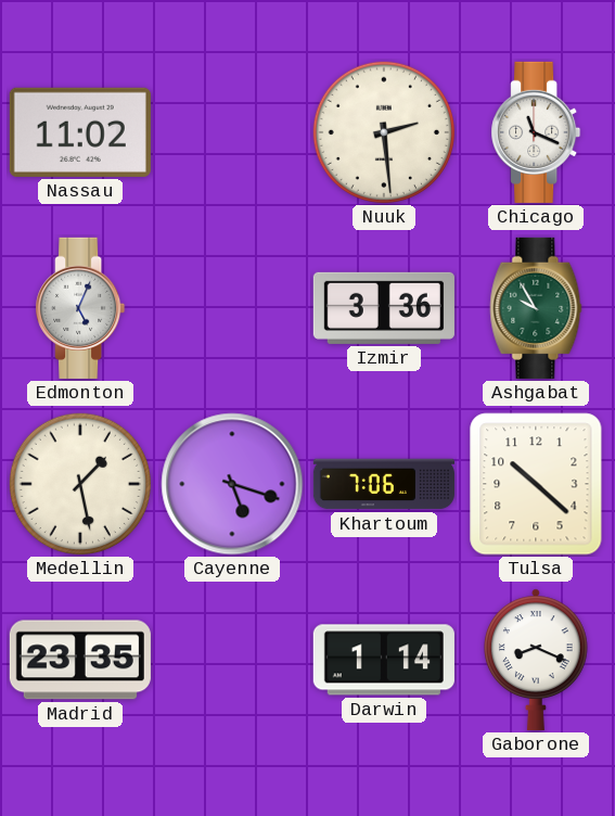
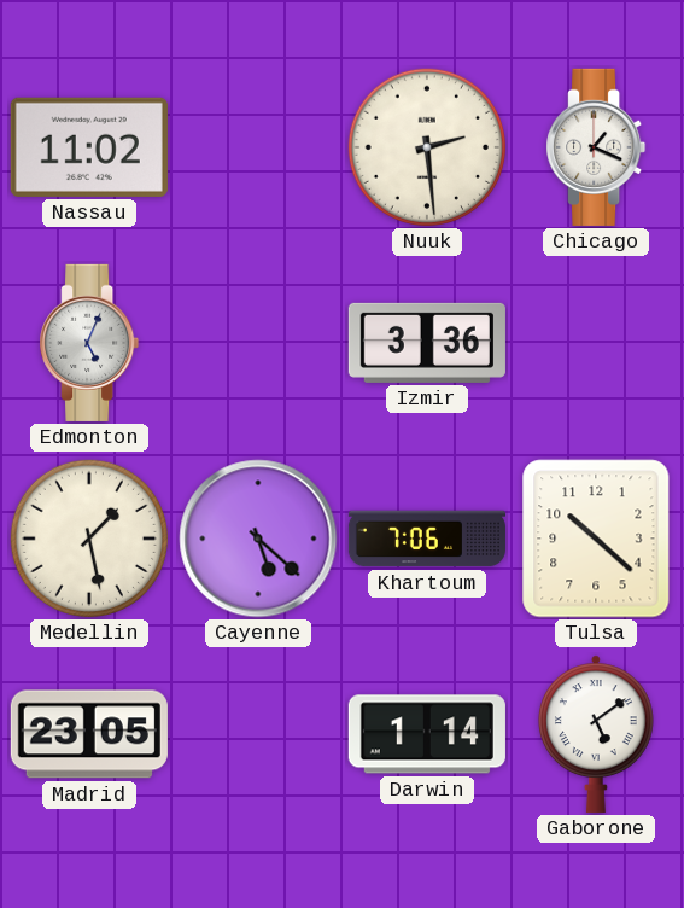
Chicago: 11:19 -> 1:19 (596, 147)
Ashgabat: 9:55 -> none (536, 308)
Cayenne: 5:18 -> 5:22 (258, 539)
Madrid: 23:35 -> 23:05 (89, 734)
Gaborone: 8:19 -> 5:09 (597, 734)
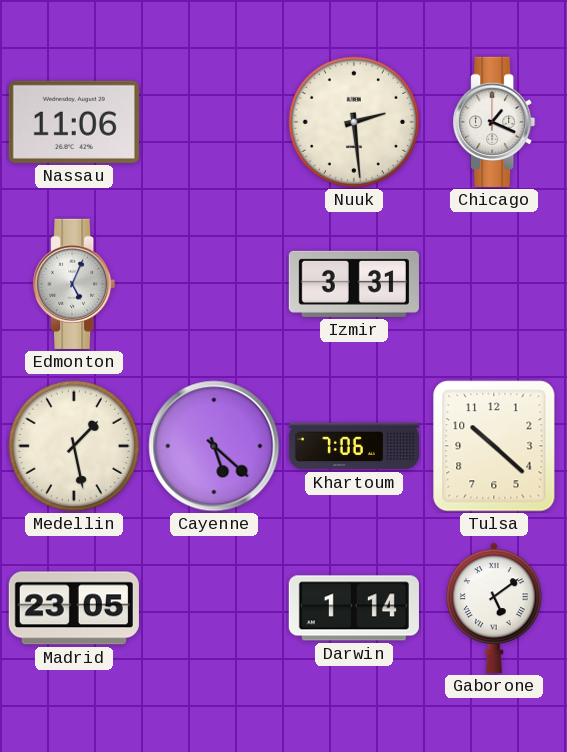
Nassau: 11:02 -> 11:06 (74, 122)
Izmir: 3:36 -> 3:31 (354, 284)
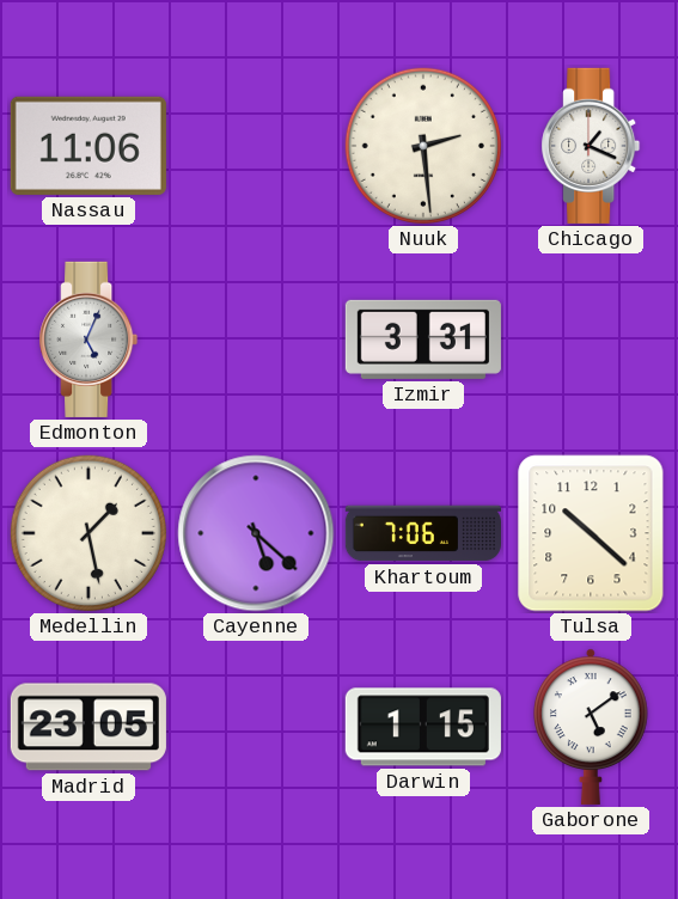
Darwin: 1:14 -> 1:15 (423, 727)
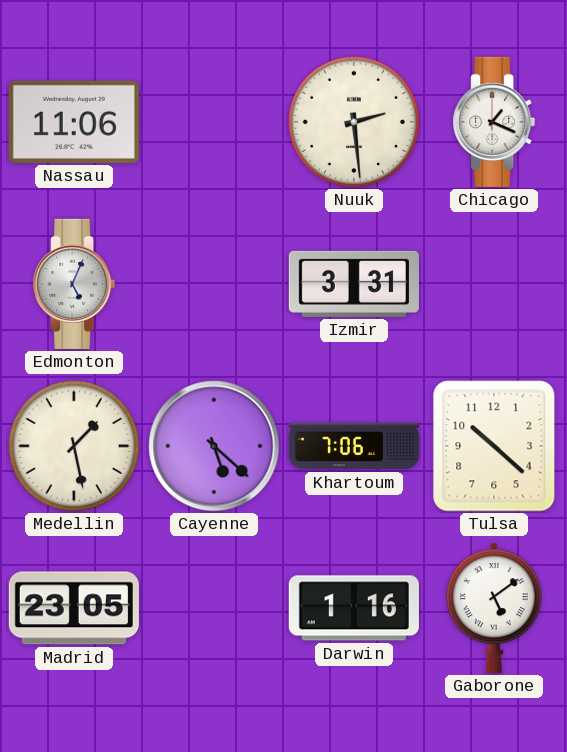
Darwin: 1:15 -> 1:16 (354, 608)
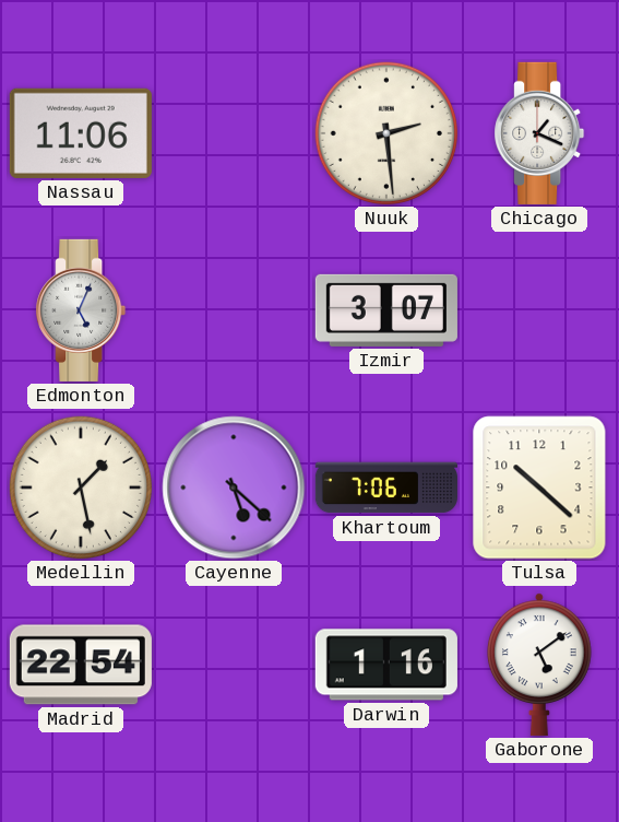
Izmir: 3:31 -> 3:07 (386, 310)
Madrid: 23:05 -> 22:54 (81, 665)
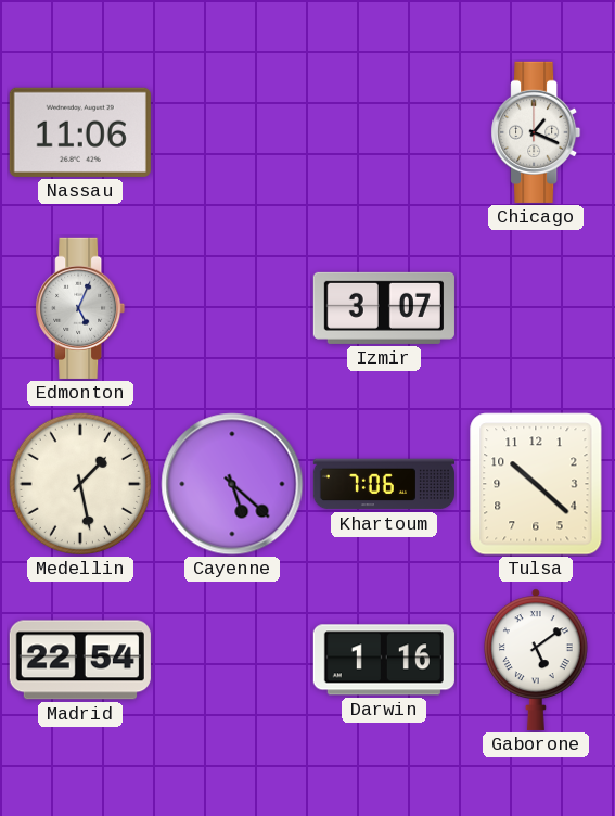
Nuuk: 2:29 -> none (386, 133)
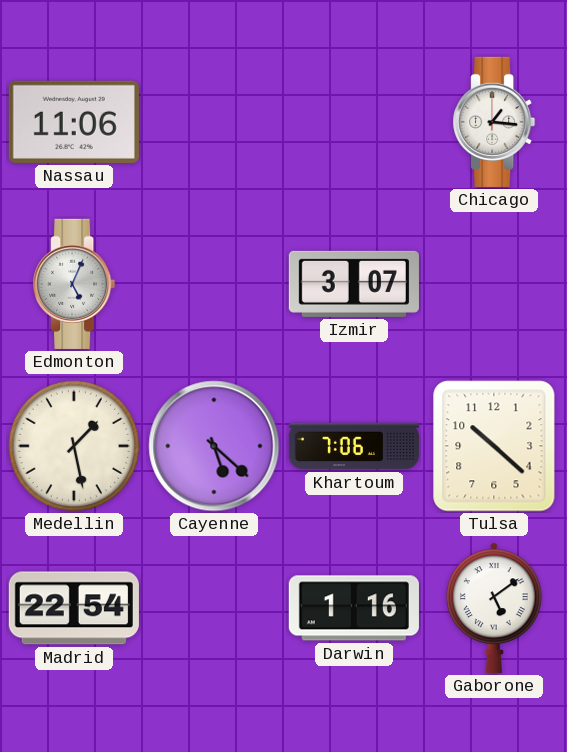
Chicago: 1:19 -> 1:16 (494, 122)
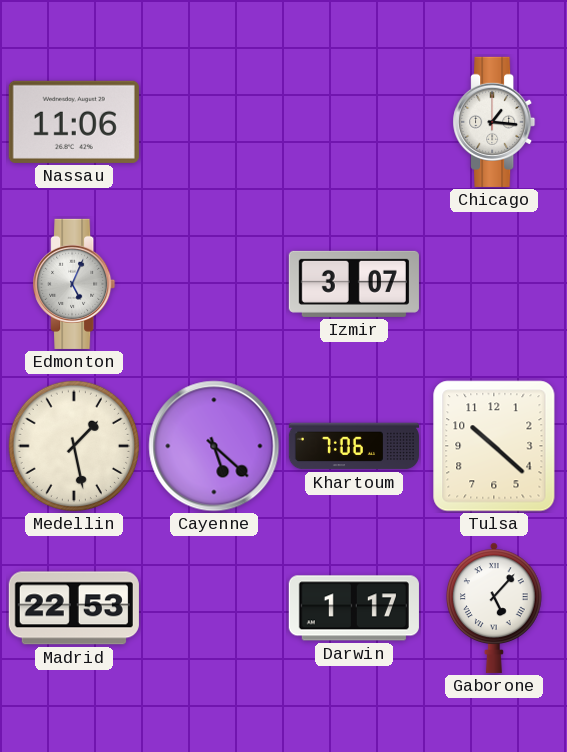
Madrid: 22:54 -> 22:53 (74, 608)
Darwin: 1:16 -> 1:17 (354, 608)
Gaborone: 5:09 -> 5:07 (495, 608)
